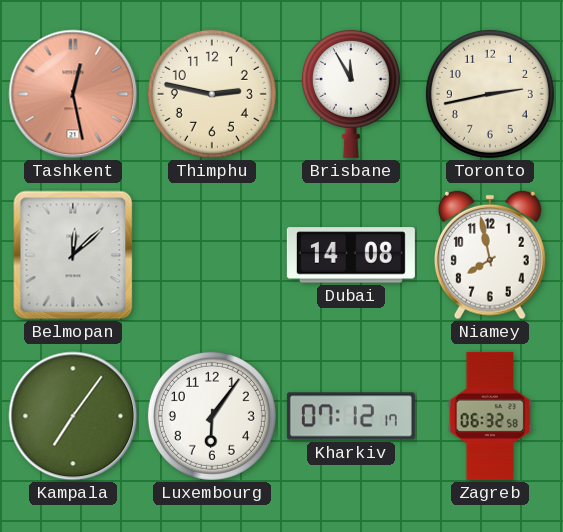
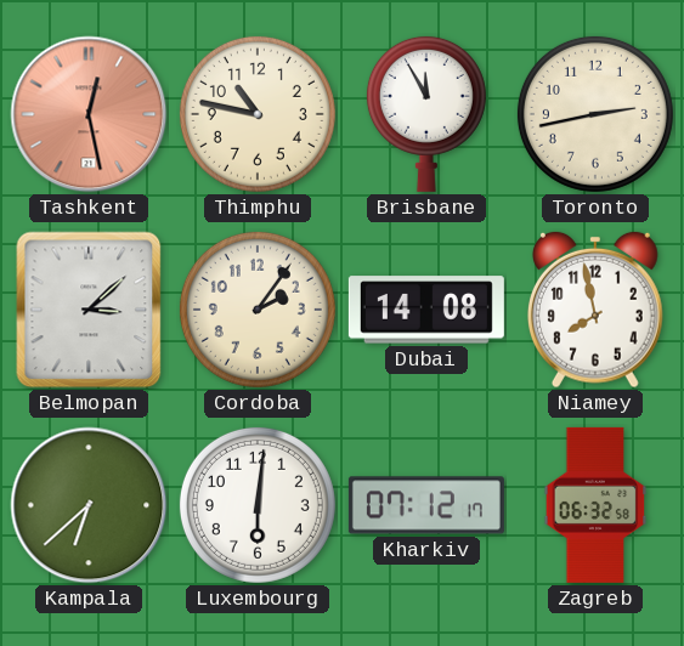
Thimphu: 2:47 -> 10:47 (258, 114)
Belmopan: 12:08 -> 3:08 (89, 310)
Cordoba: none -> 2:06 (258, 310)
Kampala: 7:06 -> 6:38 (89, 505)
Luxembourg: 6:06 -> 6:01 (258, 505)
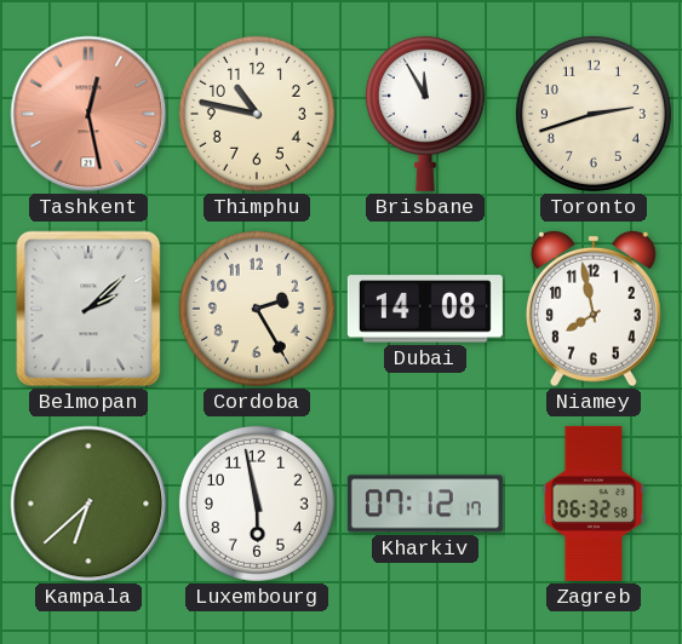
Toronto: 2:43 -> 2:42 (594, 114)
Belmopan: 3:08 -> 2:08 (88, 309)
Cordoba: 2:06 -> 2:25 (257, 309)
Luxembourg: 6:01 -> 5:58 (257, 504)
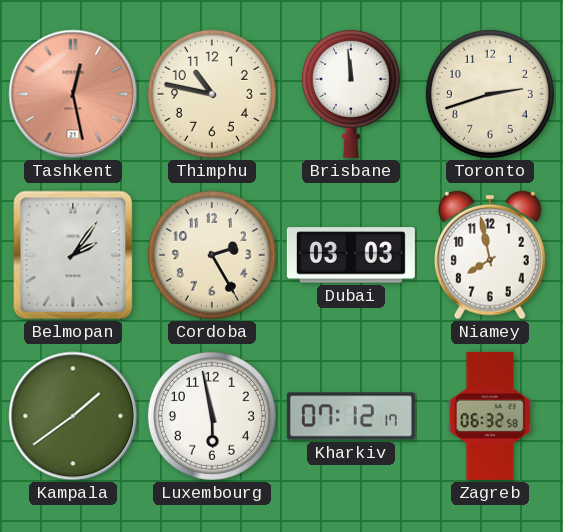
Brisbane: 11:55 -> 11:59 (351, 93)
Belmopan: 2:08 -> 2:06 (73, 255)
Dubai: 14:08 -> 03:03 (351, 255)
Kampala: 6:38 -> 1:39 (73, 416)
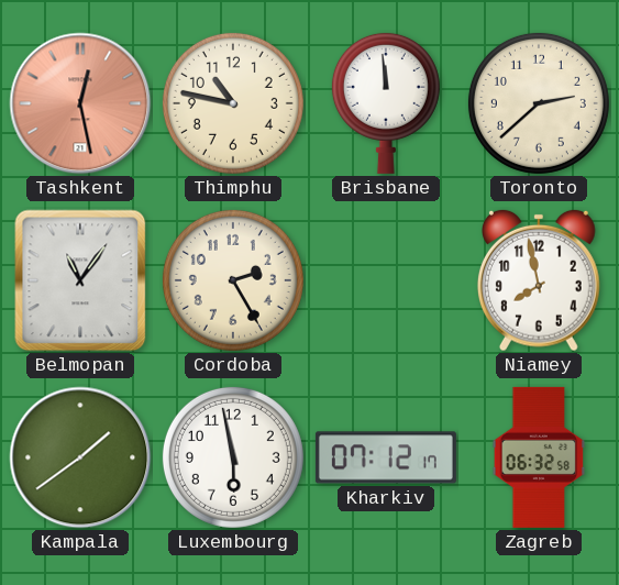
Toronto: 2:42 -> 2:38 (539, 103)
Belmopan: 2:06 -> 11:06 (80, 280)
Dubai: 03:03 -> none (351, 255)
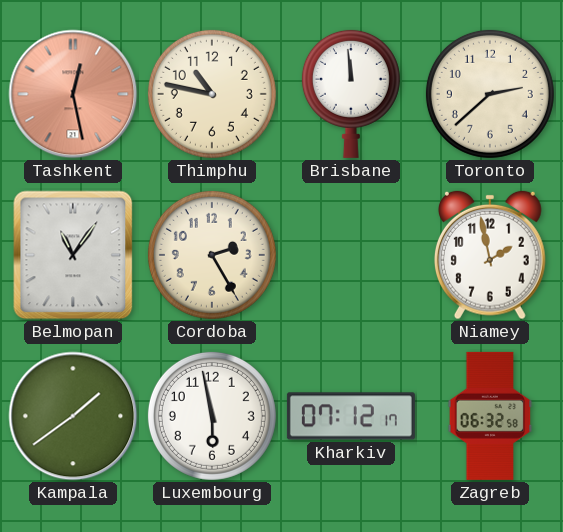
Niamey: 7:58 -> 1:58 (490, 255)
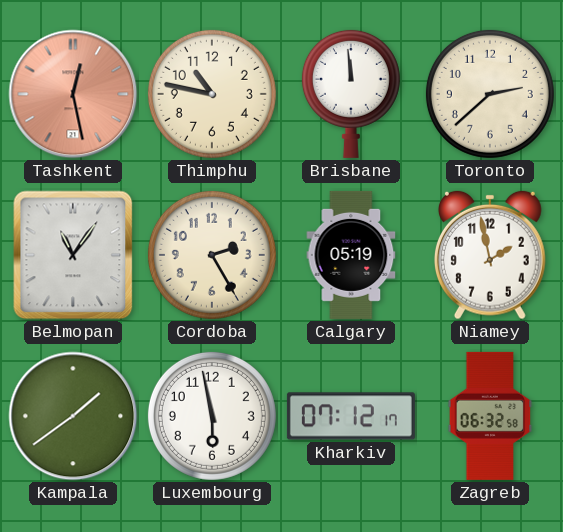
Calgary: none -> 05:19 (351, 255)
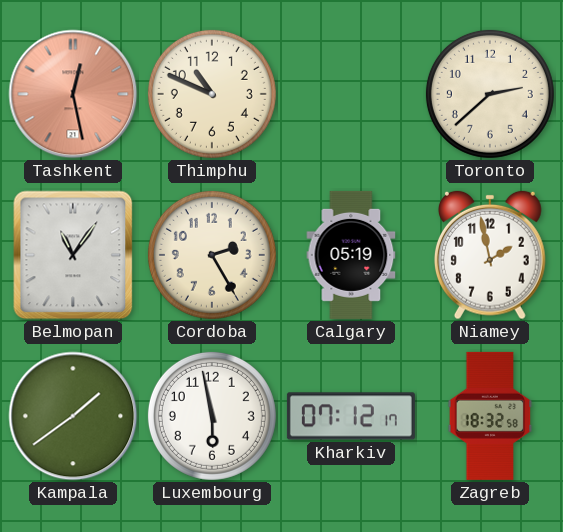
Thimphu: 10:47 -> 10:49 (212, 94)
Brisbane: 11:59 -> none (351, 93)
Zagreb: 06:32 -> 18:32 (490, 416)
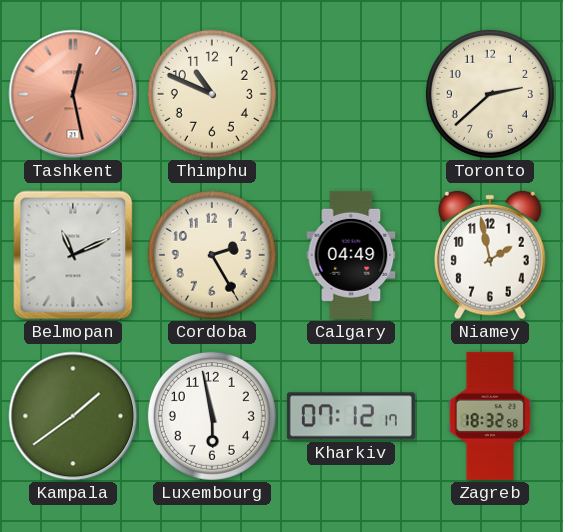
Belmopan: 11:06 -> 11:11 (73, 255)
Calgary: 05:19 -> 04:49 (351, 255)
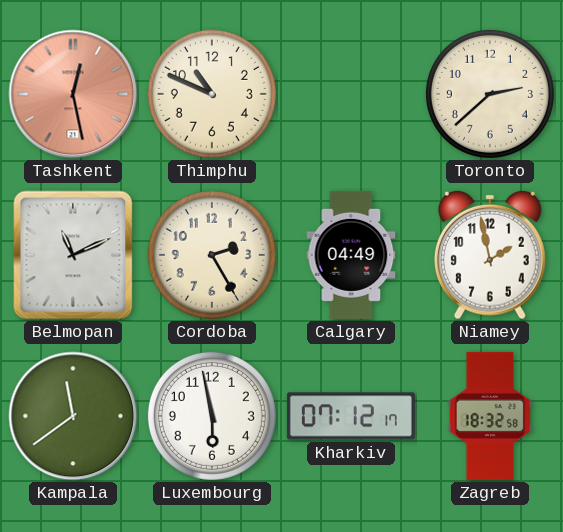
Kampala: 1:39 -> 11:39 (73, 416)
